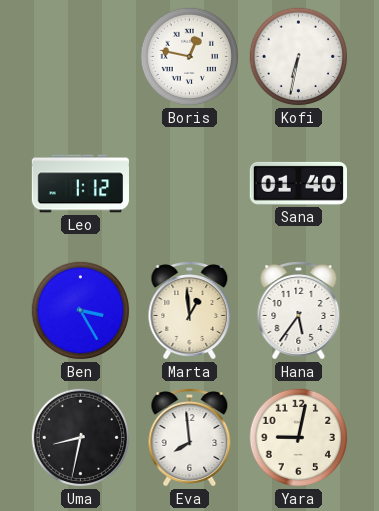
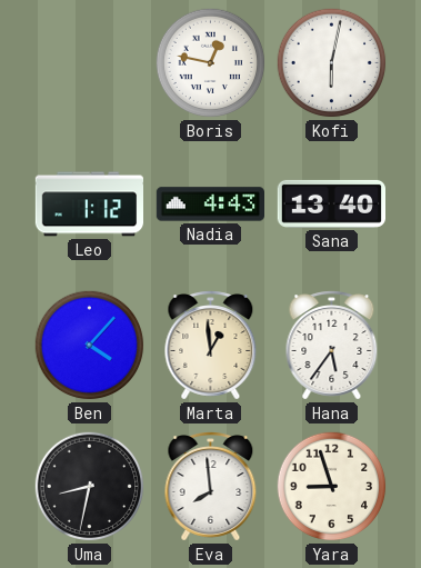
Kofi: 6:32 -> 6:02 (332, 63)
Nadia: none -> 4:43 (210, 205)
Sana: 01:40 -> 13:40 (331, 203)
Ben: 3:25 -> 4:07 (90, 346)
Yara: 9:02 -> 8:57 (332, 487)
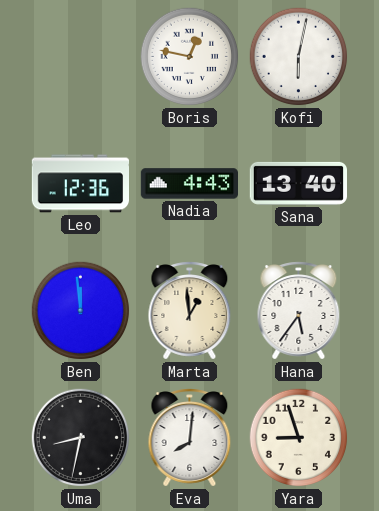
Leo: 1:12 -> 12:36 (80, 184)
Ben: 4:07 -> 11:59 (81, 311)
Eva: 7:59 -> 8:01 (190, 438)
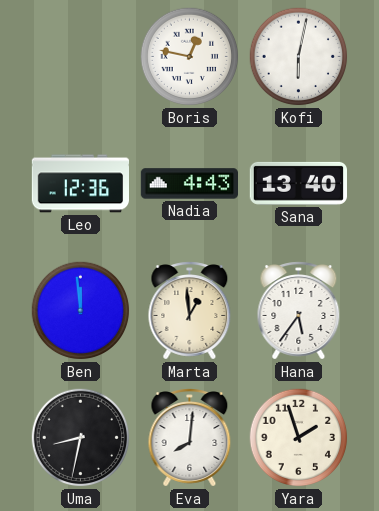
Yara: 8:57 -> 1:57 (299, 438)
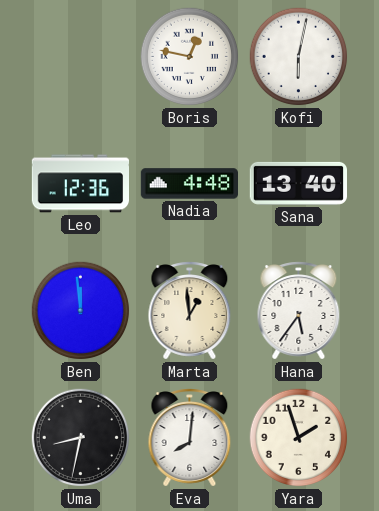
Nadia: 4:43 -> 4:48 (189, 184)
